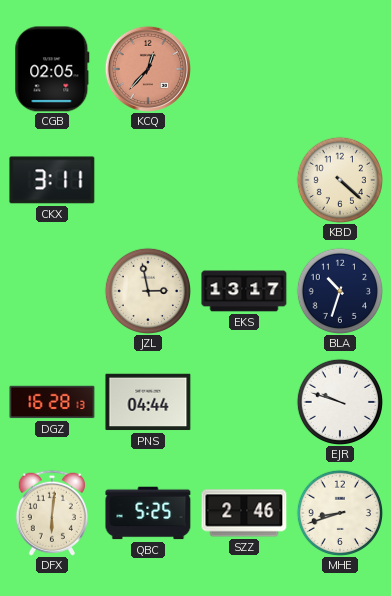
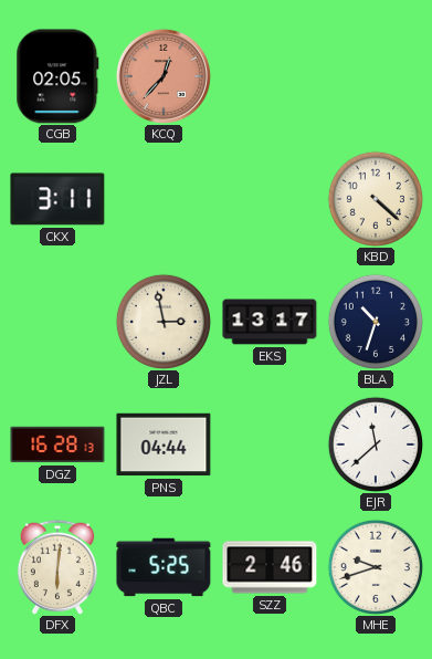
EJR: 9:48 -> 11:38 (375, 443)
MHE: 8:42 -> 9:42 (375, 566)
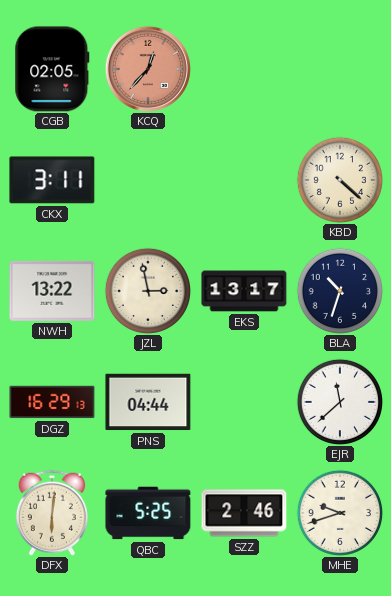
NWH: none -> 13:22 (52, 291)
DGZ: 16:28 -> 16:29 (52, 402)
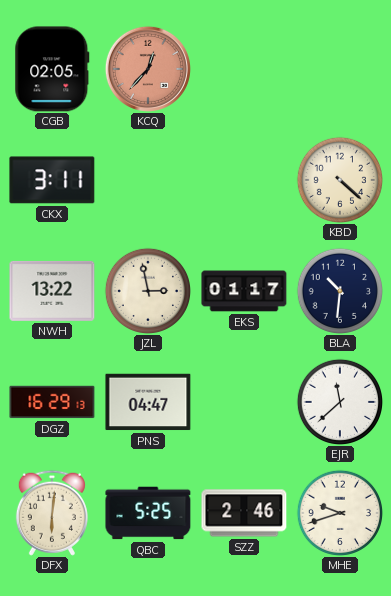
EKS: 13:17 -> 01:17 (244, 291)
BLA: 10:33 -> 10:31 (339, 290)
PNS: 04:44 -> 04:47 (148, 402)
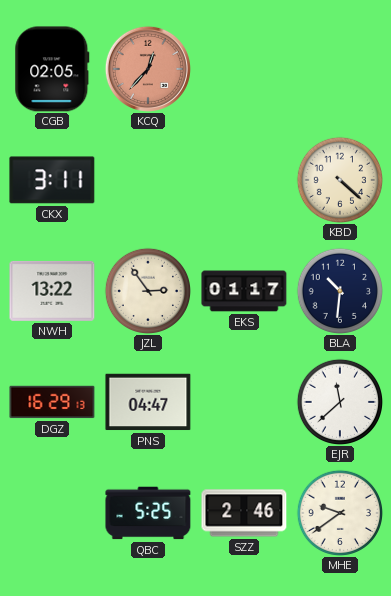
JZL: 2:58 -> 2:54 (147, 290)
DFX: 6:01 -> none (52, 513)
MHE: 9:42 -> 9:39 (339, 512)
